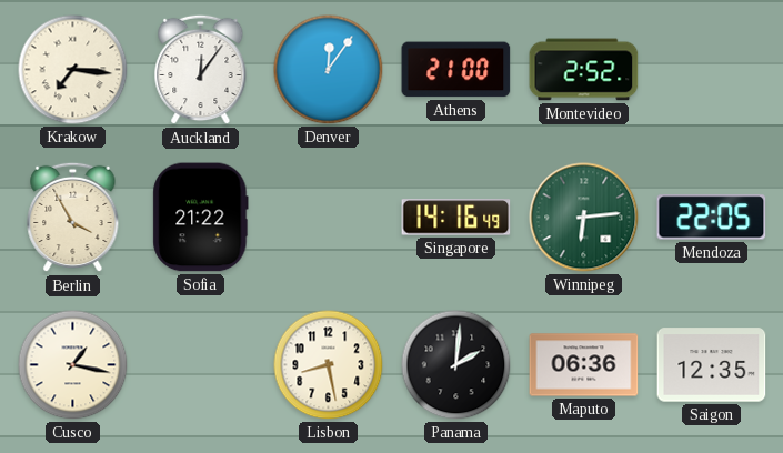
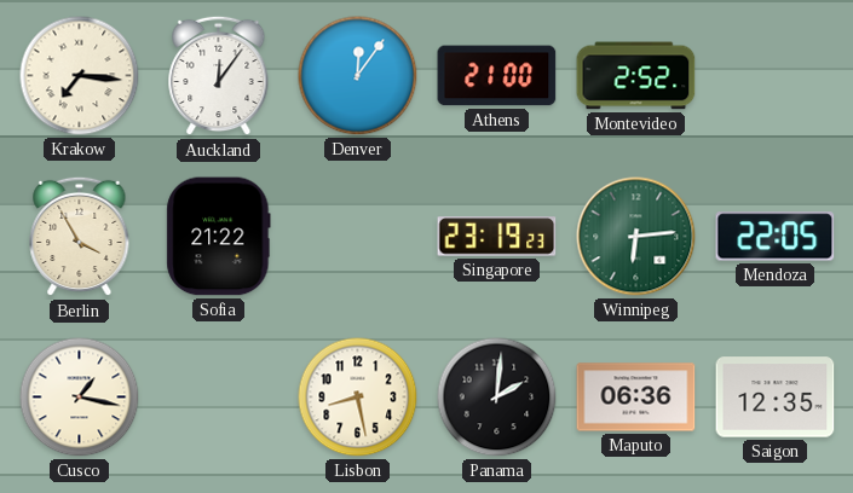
Singapore: 14:16 -> 23:19 (497, 237)
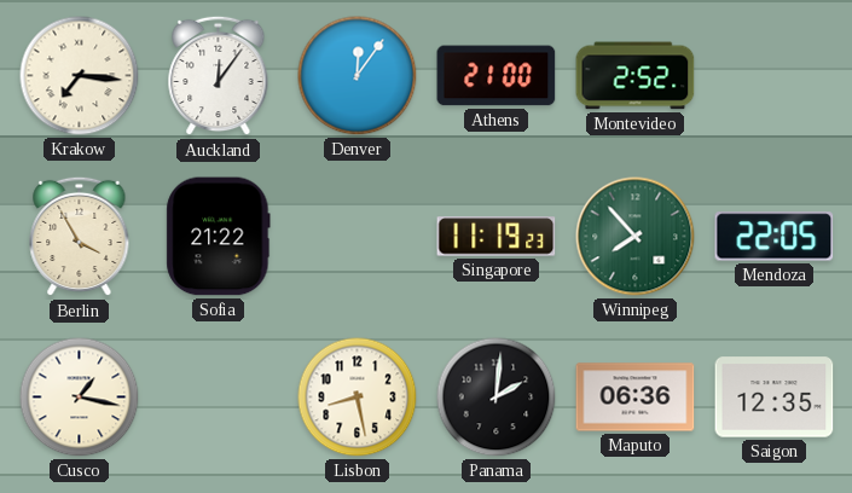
Singapore: 23:19 -> 11:19 (497, 237)
Winnipeg: 6:14 -> 7:53 (636, 237)
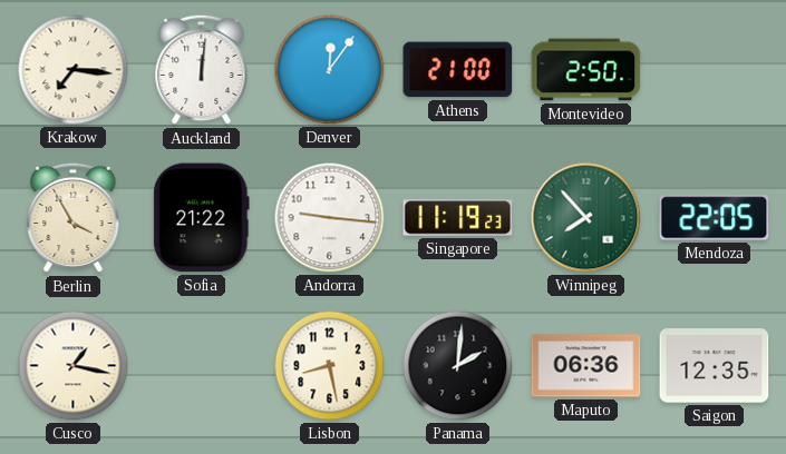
Auckland: 12:06 -> 12:01 (202, 70)
Montevideo: 2:52 -> 2:50 (586, 70)
Andorra: none -> 9:16 (330, 218)
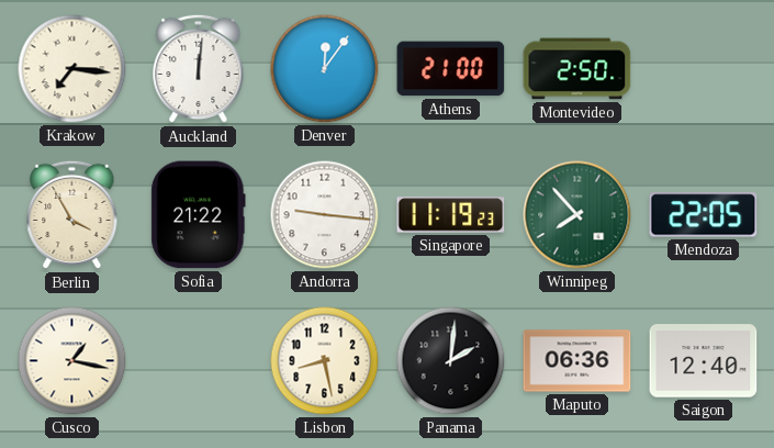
Saigon: 12:35 -> 12:40 (704, 361)
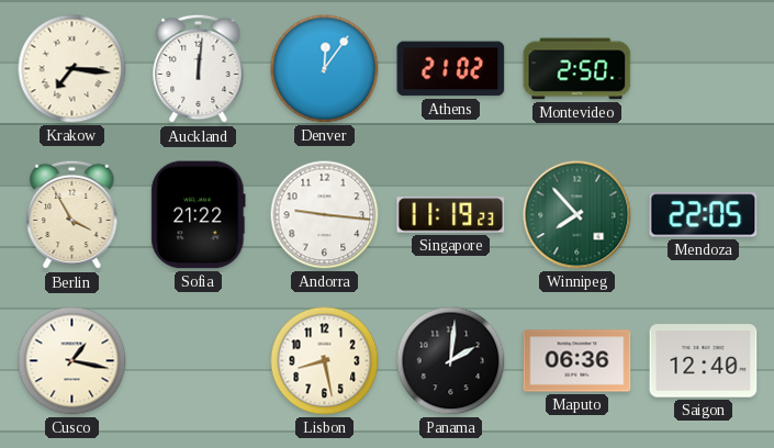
Athens: 21:00 -> 21:02 (451, 69)
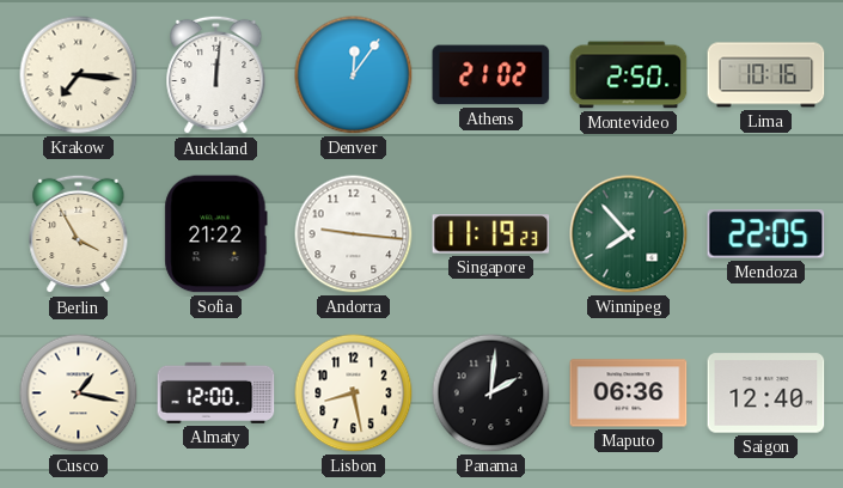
Lima: none -> 10:16 (766, 75)
Almaty: none -> 12:00 (216, 392)
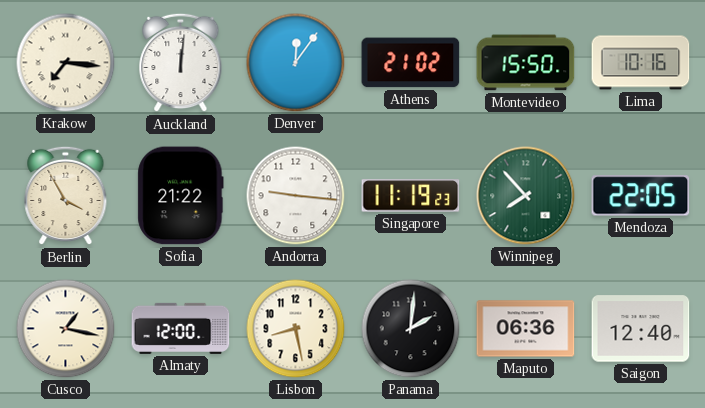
Montevideo: 2:50 -> 15:50 (526, 63)
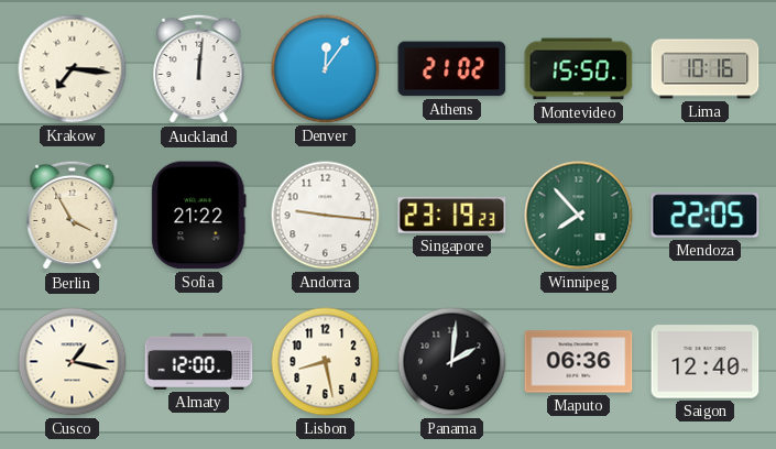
Singapore: 11:19 -> 23:19 (452, 216)
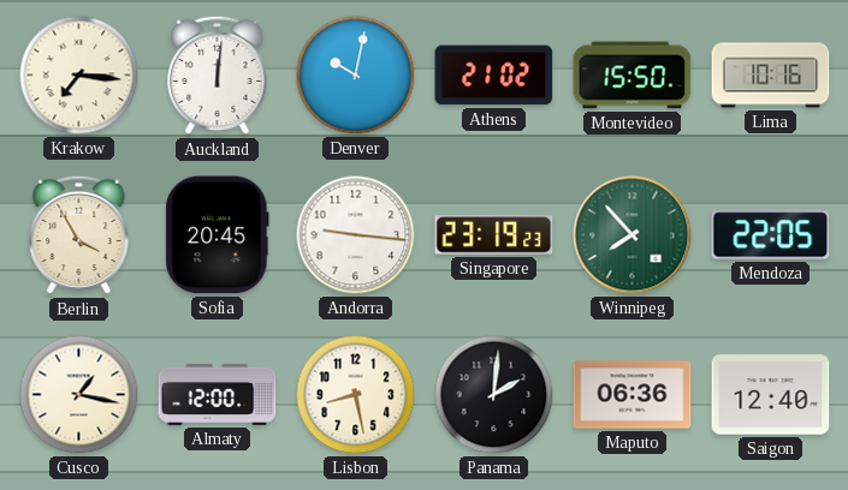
Denver: 12:06 -> 10:02 (356, 76)
Sofia: 21:22 -> 20:45 (218, 235)
